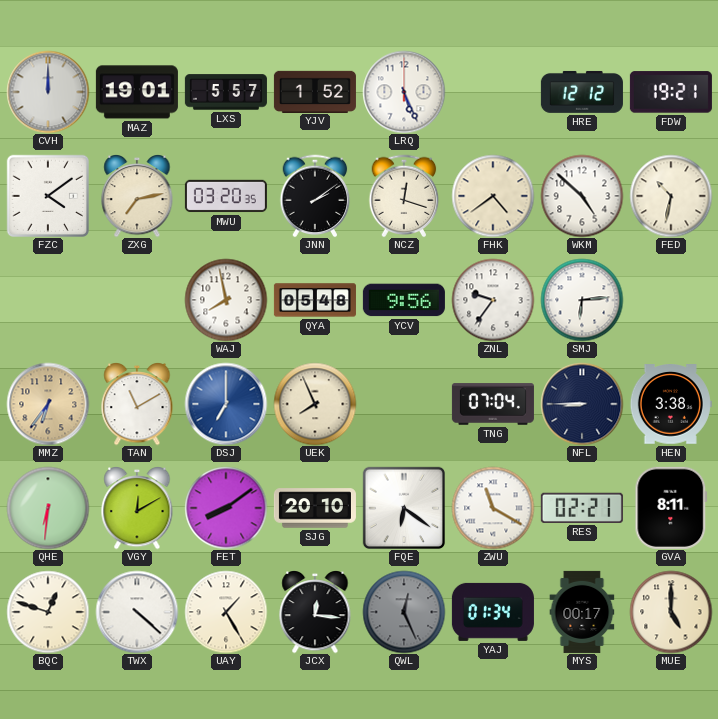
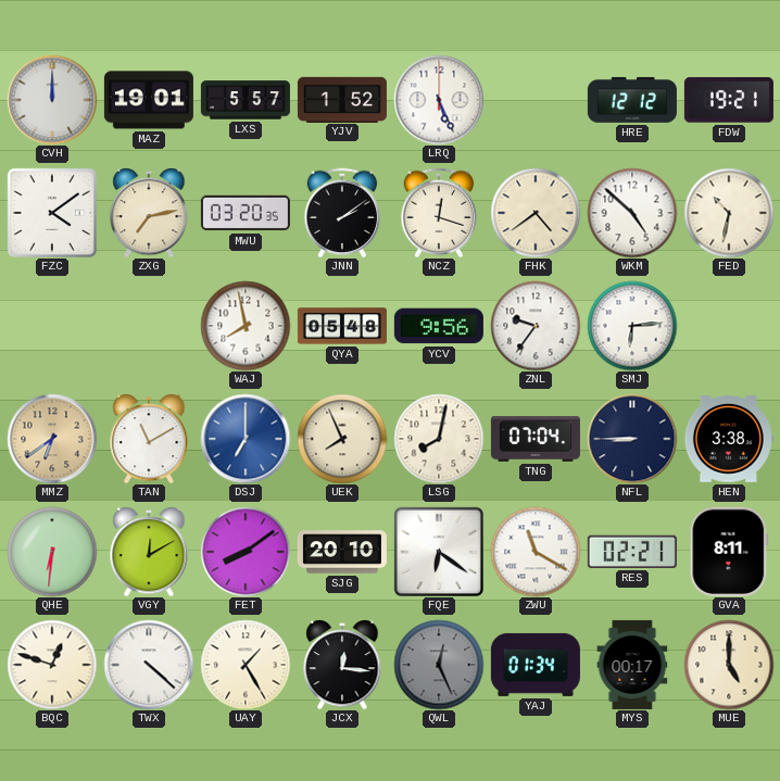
MMZ: 6:36 -> 6:39 (52, 439)
LSG: none -> 8:02 (439, 439)
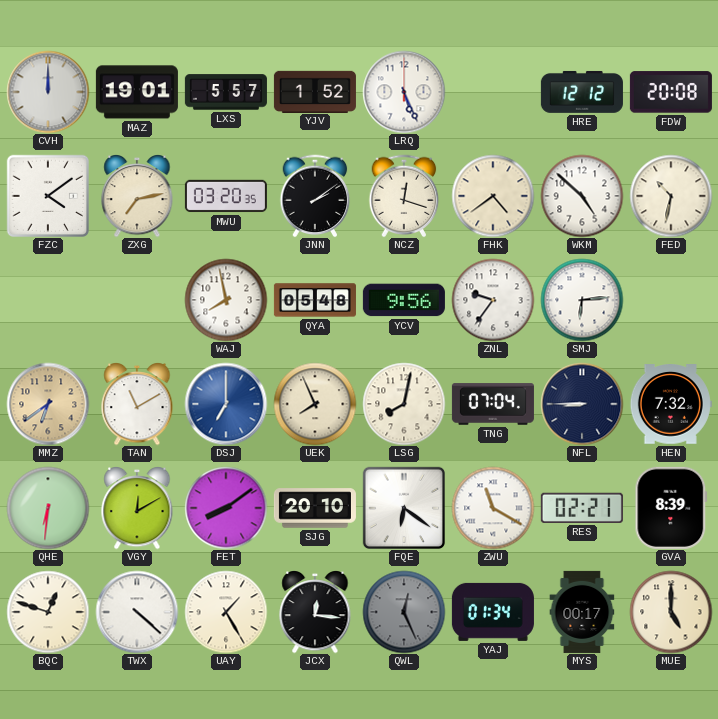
FDW: 19:21 -> 20:08 (671, 92)
HEN: 3:38 -> 7:32 (671, 404)
GVA: 8:11 -> 8:39 (671, 508)
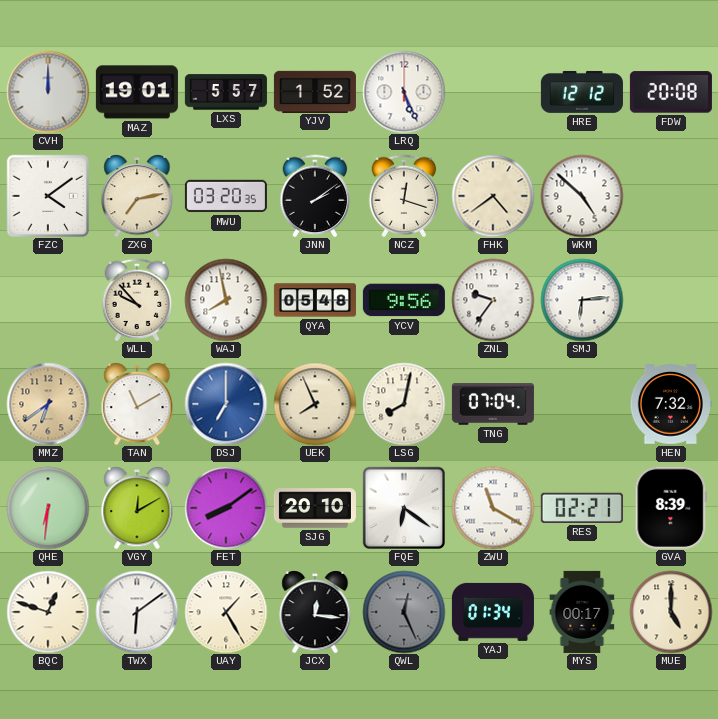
FED: 10:32 -> none (671, 196)
WLL: none -> 9:53 (137, 300)
NFL: 8:45 -> none (582, 404)
TWX: 4:22 -> 6:09 (137, 612)
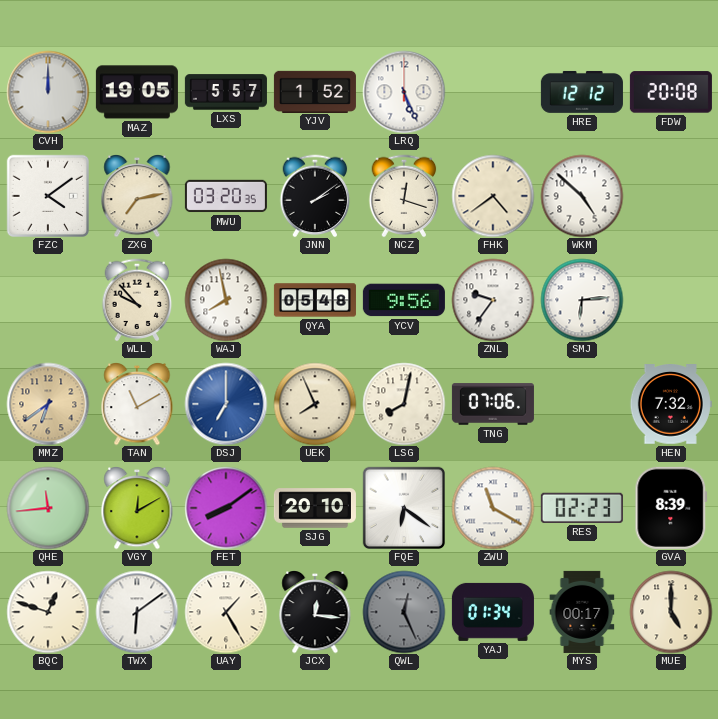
MAZ: 19:01 -> 19:05 (137, 92)
TNG: 07:04 -> 07:06 (493, 404)
QHE: 6:31 -> 11:44 (48, 508)
RES: 02:21 -> 02:23 (582, 508)
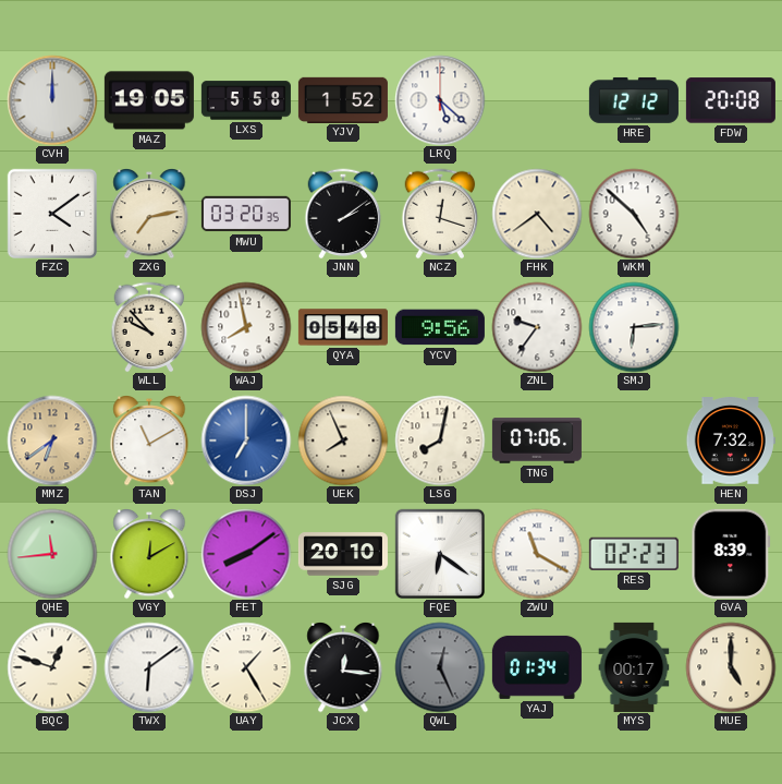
LXS: 5:57 -> 5:58 (246, 100)
LRQ: 5:26 -> 5:22 (440, 100)
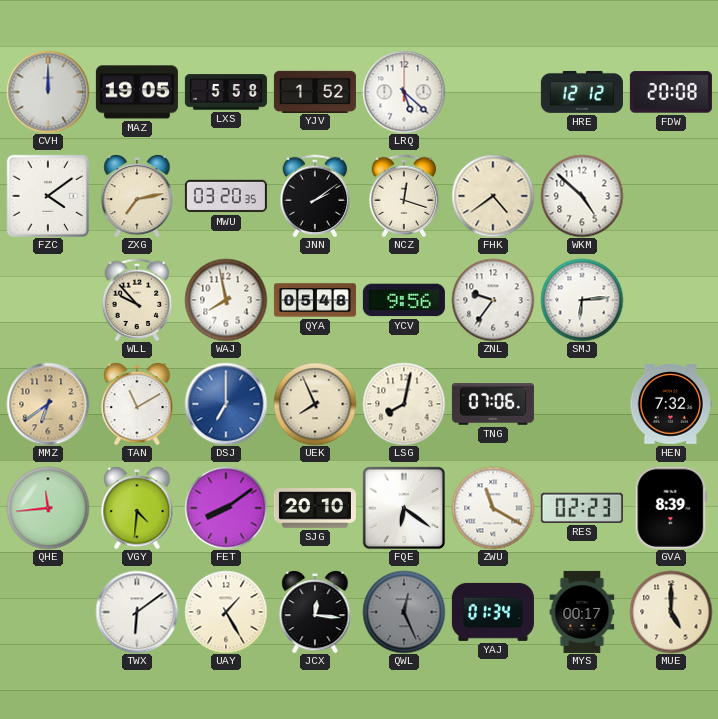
VGY: 12:10 -> 4:31 (137, 508)
BQC: 12:48 -> none (52, 667)
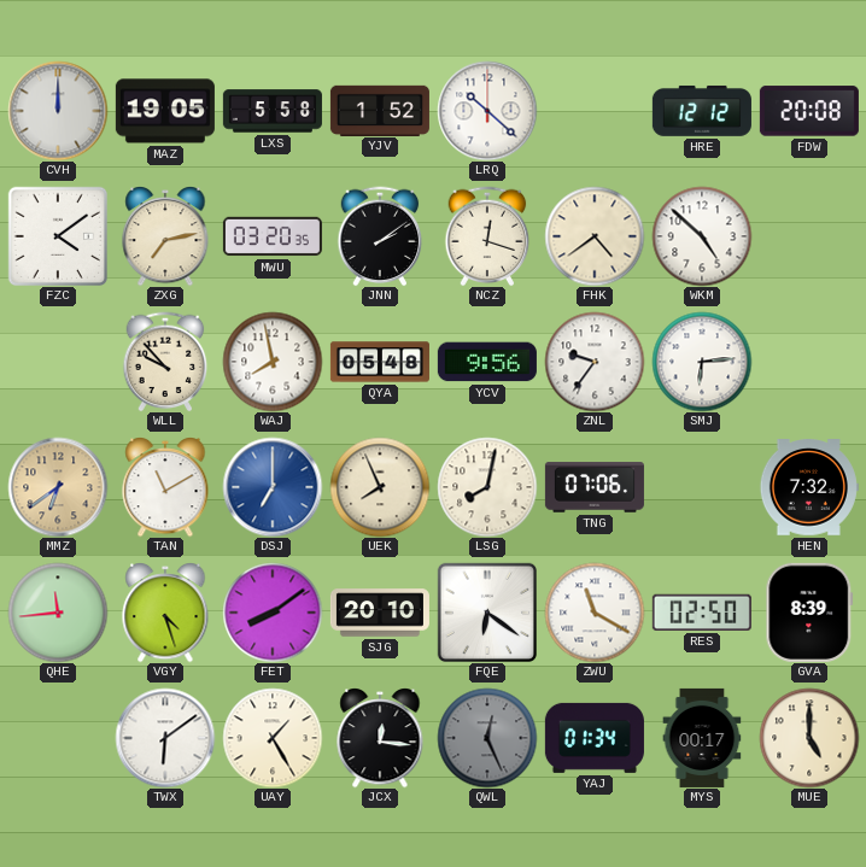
LRQ: 5:22 -> 10:22 (487, 111)
VGY: 4:31 -> 4:27 (165, 613)
RES: 02:23 -> 02:50 (702, 613)
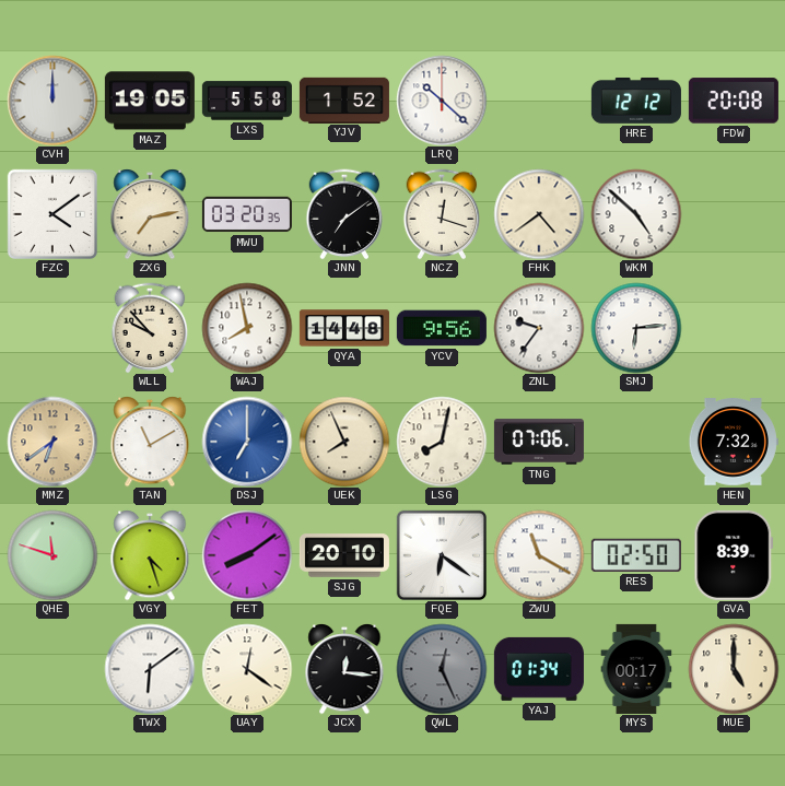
JNN: 2:09 -> 7:09 (344, 214)
QYA: 05:48 -> 14:48 (344, 328)
QHE: 11:44 -> 11:48 (52, 555)
UAY: 1:25 -> 12:21 (247, 669)
